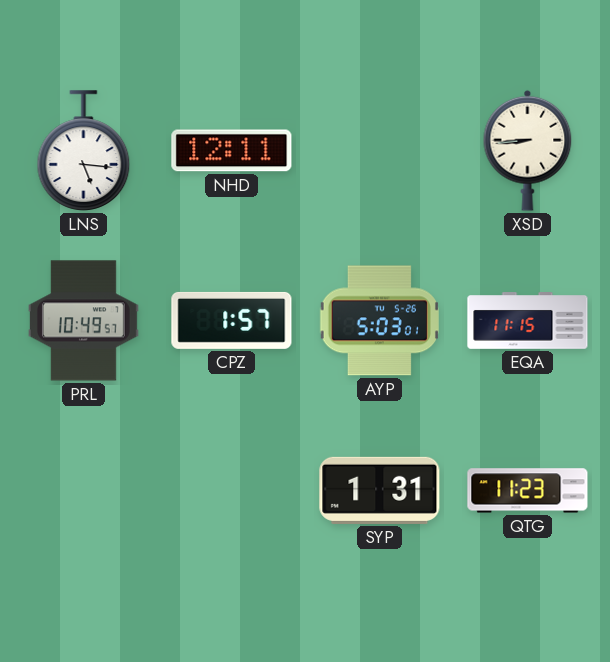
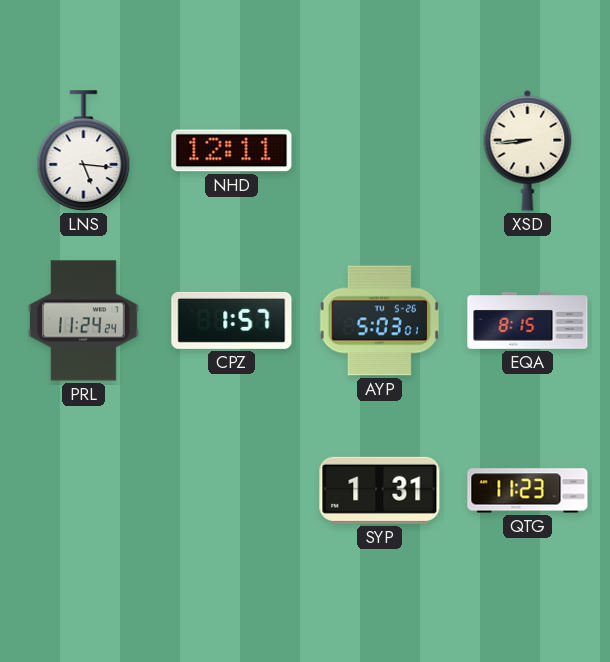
PRL: 10:49 -> 11:24 (84, 321)
EQA: 11:15 -> 8:15 (528, 321)
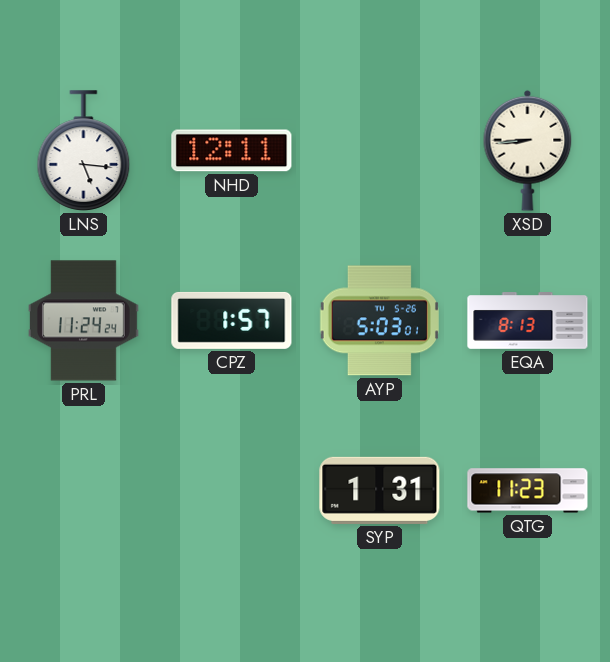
EQA: 8:15 -> 8:13 (528, 321)
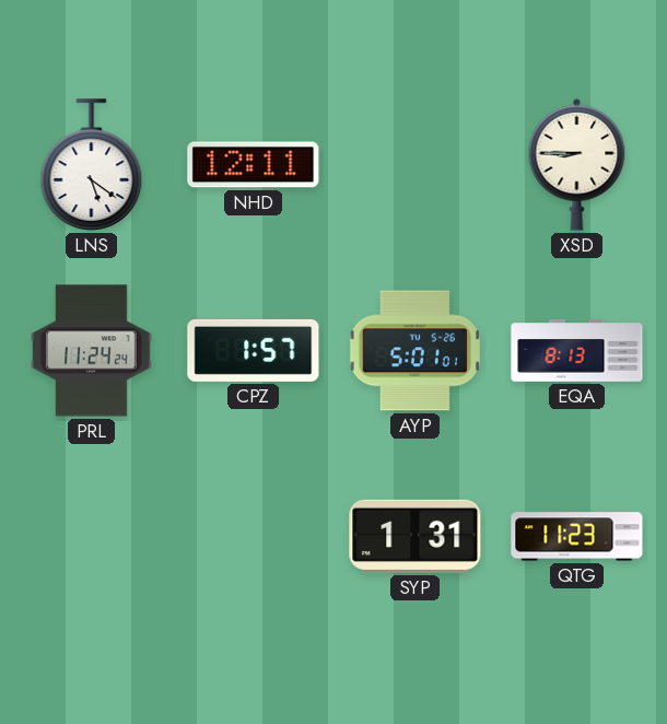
LNS: 5:16 -> 5:21 (92, 165)
XSD: 8:44 -> 8:45 (577, 164)
AYP: 5:03 -> 5:01 (414, 351)
